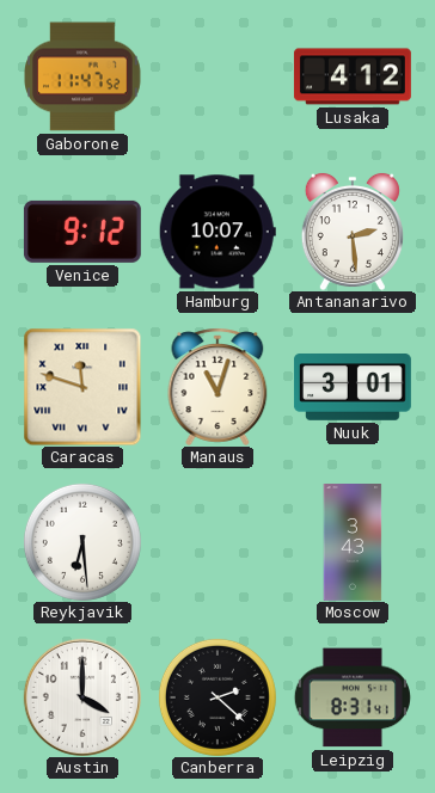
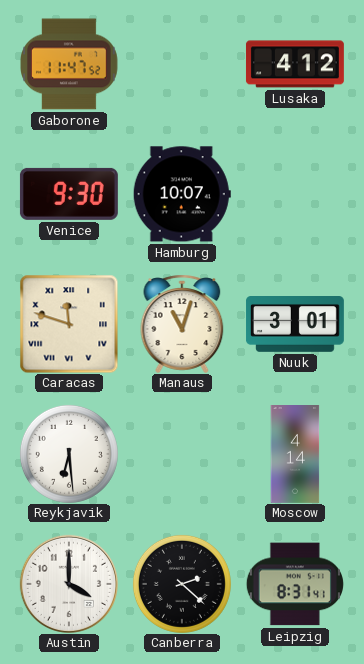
Venice: 9:12 -> 9:30 (69, 194)
Antananarivo: 2:29 -> none (353, 232)
Moscow: 3:43 -> 4:14 (295, 455)
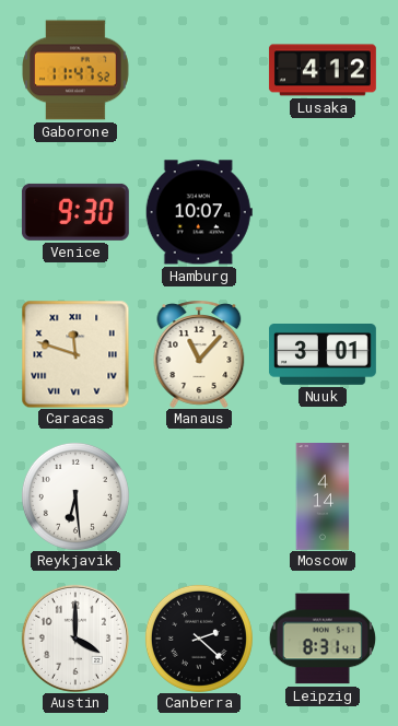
Manaus: 11:03 -> 11:07 (199, 354)
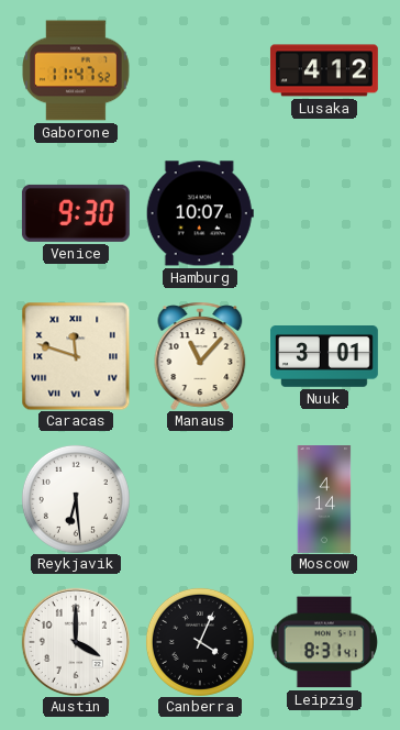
Canberra: 2:22 -> 4:04 (200, 642)
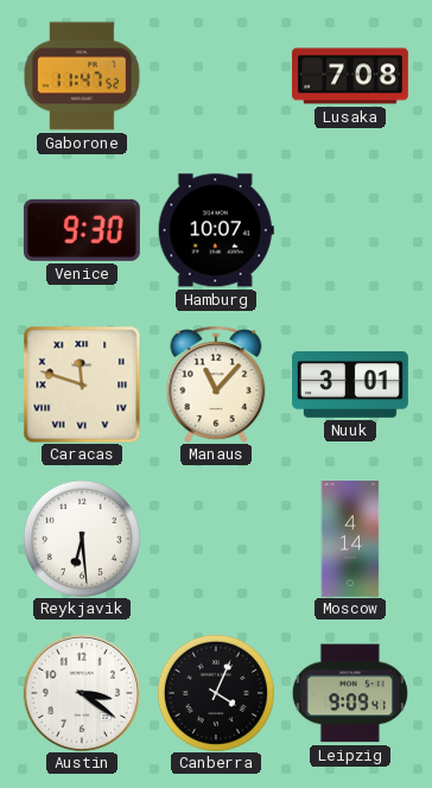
Lusaka: 4:12 -> 7:08 (350, 76)
Austin: 4:00 -> 3:21 (82, 693)
Leipzig: 8:31 -> 9:09 (350, 693)
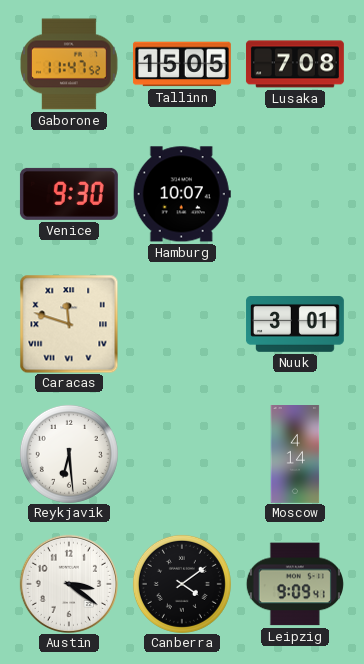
Tallinn: none -> 15:05 (182, 64)
Manaus: 11:07 -> none (216, 385)
Canberra: 4:04 -> 4:09 (182, 584)
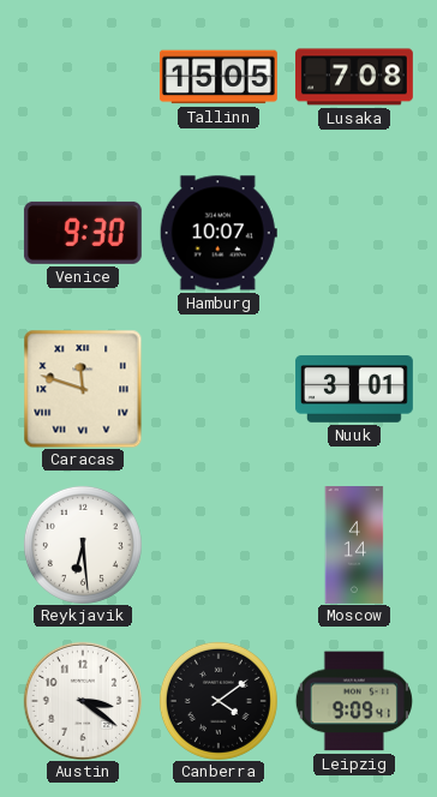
Gaborone: 11:47 -> none (69, 64)
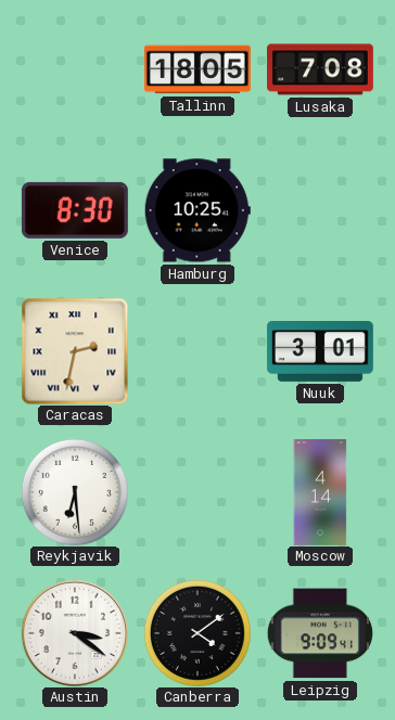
Tallinn: 15:05 -> 18:05 (197, 69)
Venice: 9:30 -> 8:30 (75, 210)
Hamburg: 10:07 -> 10:25 (197, 210)
Caracas: 11:48 -> 2:32 (75, 351)
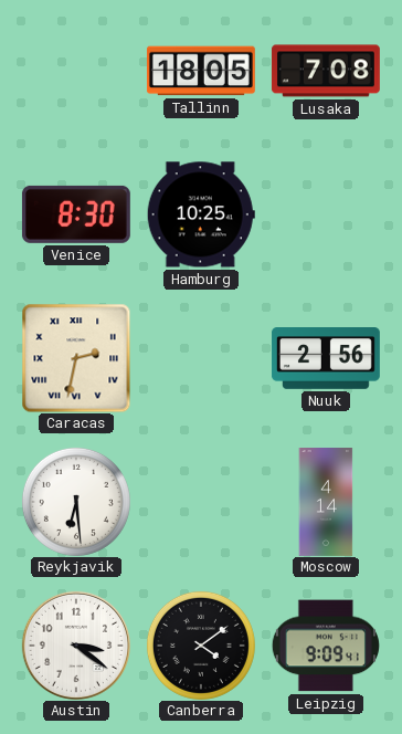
Nuuk: 3:01 -> 2:56 (327, 359)
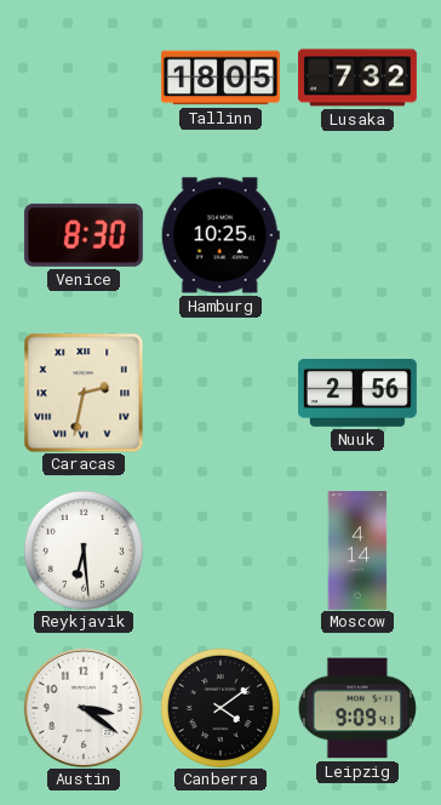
Lusaka: 7:08 -> 7:32 (357, 78)
